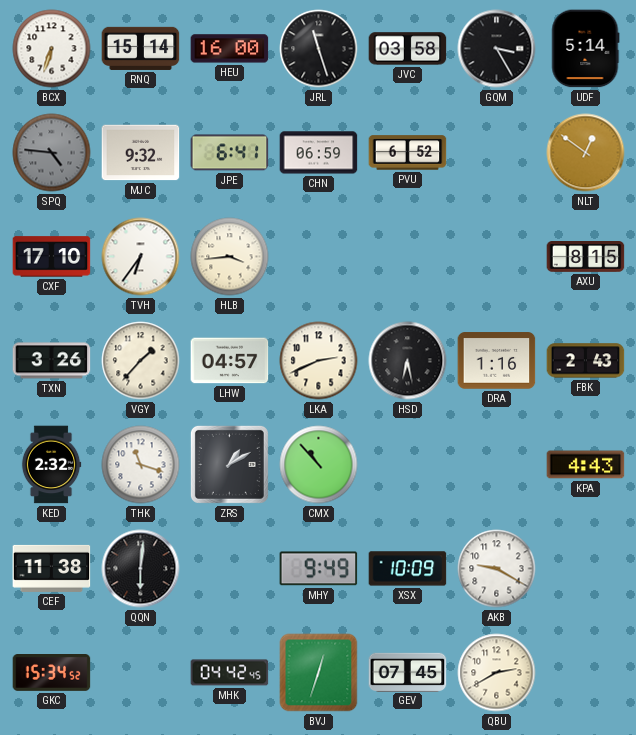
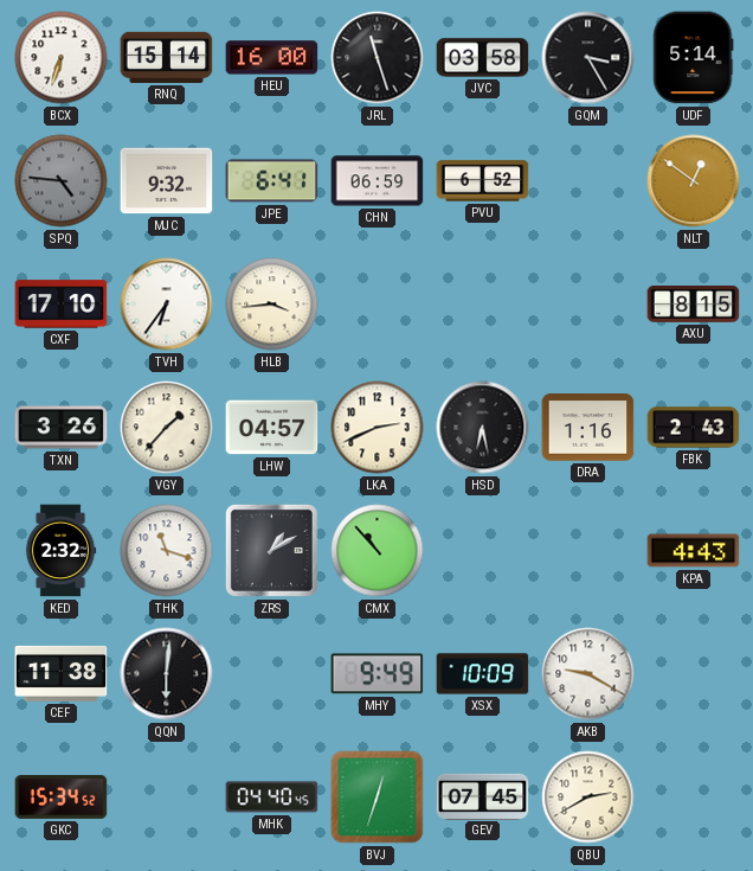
MHK: 04:42 -> 04:40 (272, 798)
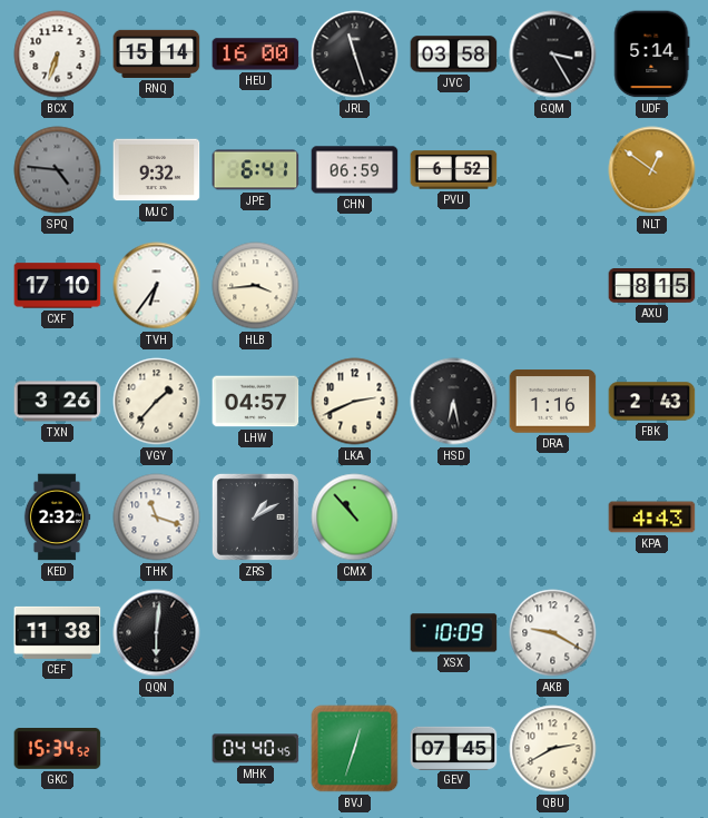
MHY: 9:49 -> none (378, 674)
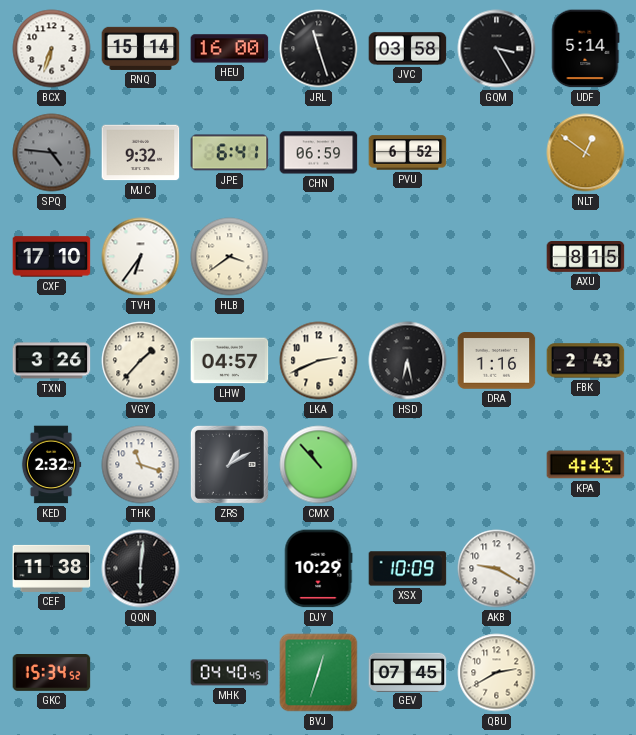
HLB: 3:44 -> 3:39 (230, 257)
DJY: none -> 10:29 (318, 569)
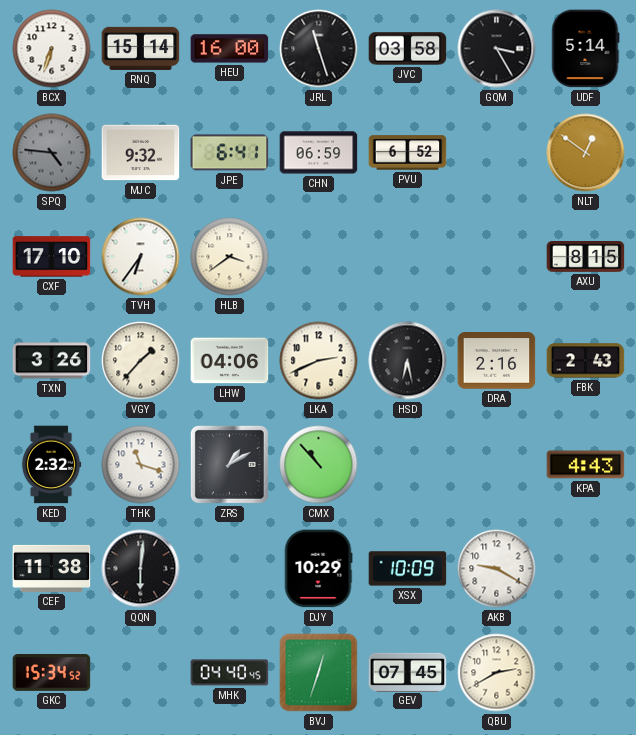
LHW: 04:57 -> 04:06 (230, 361)
DRA: 1:16 -> 2:16 (497, 361)
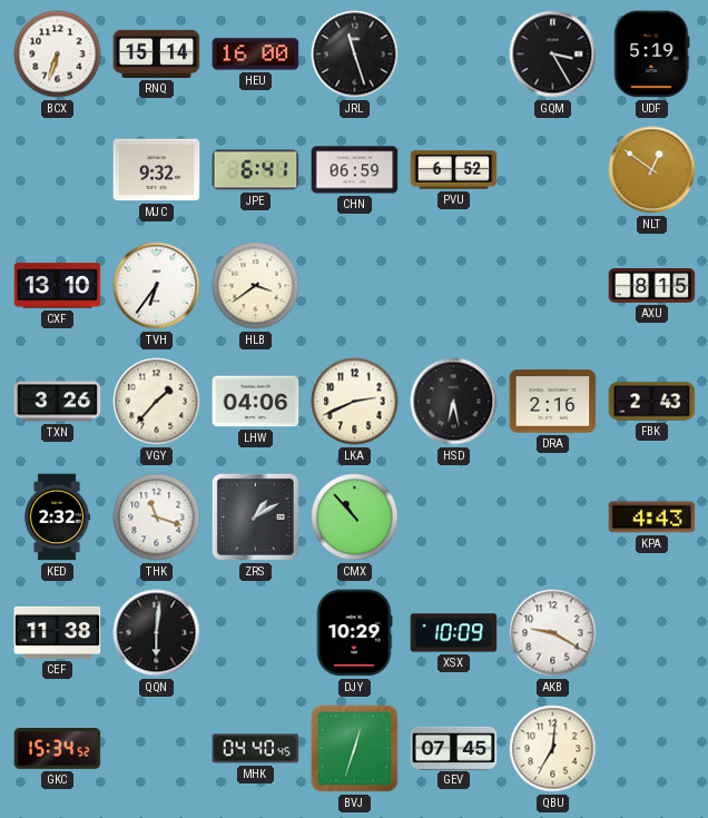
JVC: 03:58 -> none (408, 49)
UDF: 5:14 -> 5:19 (652, 55)
SPQ: 4:46 -> none (52, 153)
CXF: 17:10 -> 13:10 (58, 286)
QBU: 2:40 -> 7:01 (553, 749)
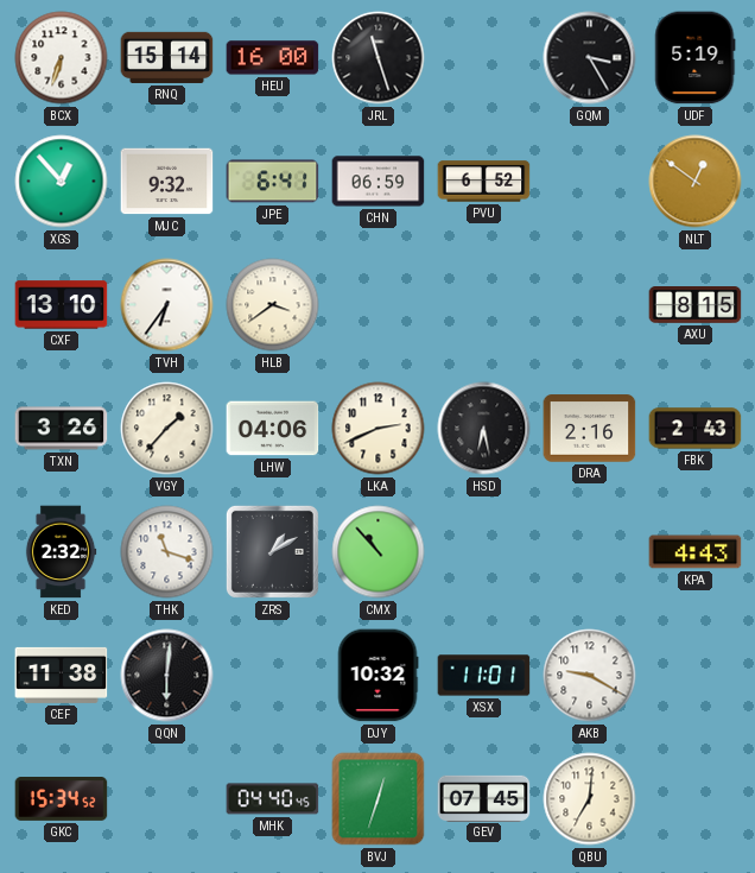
XGS: none -> 12:53 (62, 182)
DJY: 10:29 -> 10:32 (377, 676)
XSX: 10:09 -> 11:01 (484, 676)
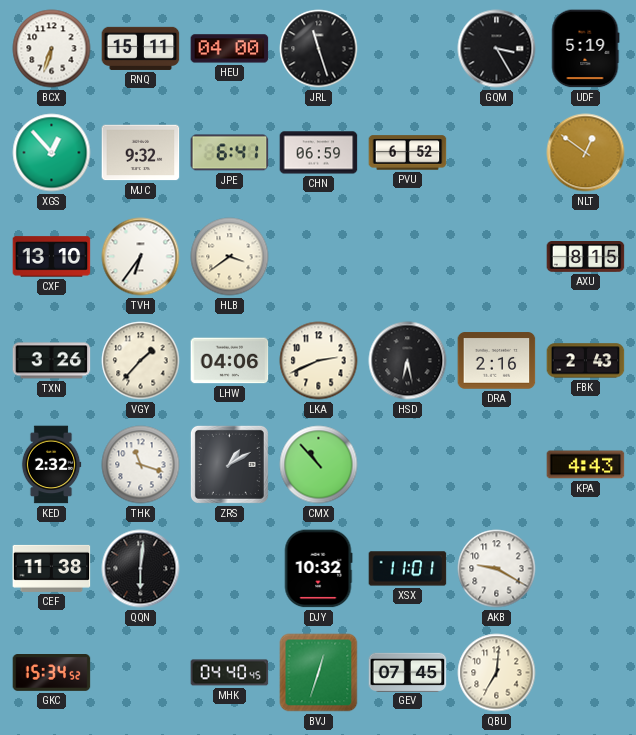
RNQ: 15:14 -> 15:11 (141, 48)
HEU: 16:00 -> 04:00 (230, 49)
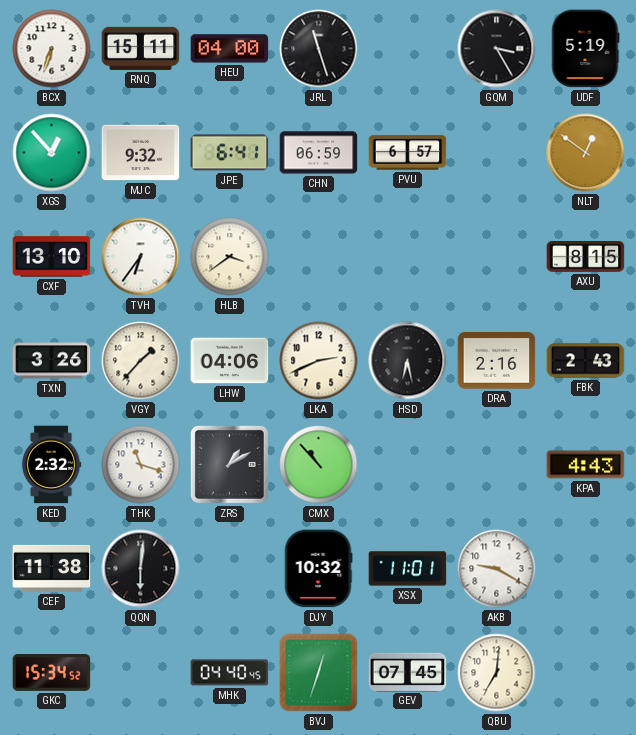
PVU: 6:52 -> 6:57 (408, 153)
